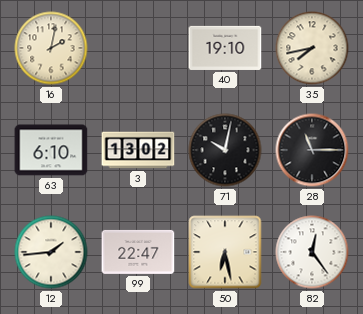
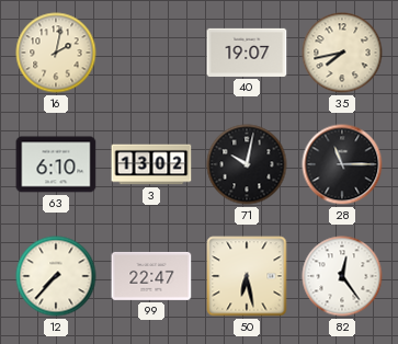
40: 19:10 -> 19:07 (247, 53)
12: 1:44 -> 7:37 (56, 276)
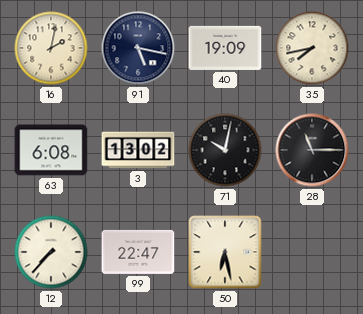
91: none -> 5:17 (138, 48)
40: 19:07 -> 19:09 (225, 48)
63: 6:10 -> 6:08 (51, 150)
82: 12:24 -> none (342, 276)
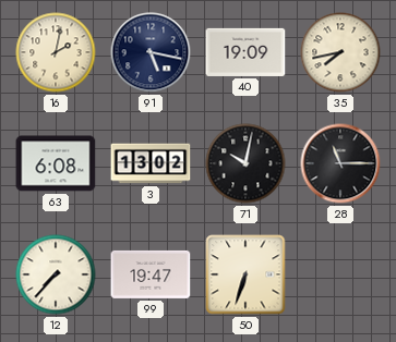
99: 22:47 -> 19:47 (151, 274)
50: 6:28 -> 6:33 (245, 274)
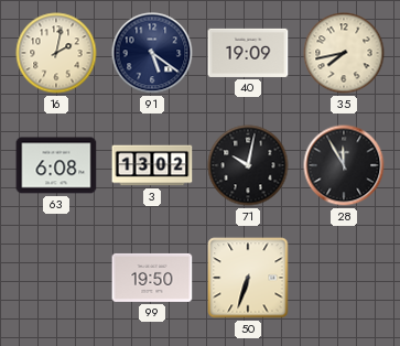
91: 5:17 -> 5:21 (152, 53)
28: 11:15 -> 11:55 (344, 165)
12: 7:37 -> none (56, 274)
99: 19:47 -> 19:50 (152, 278)
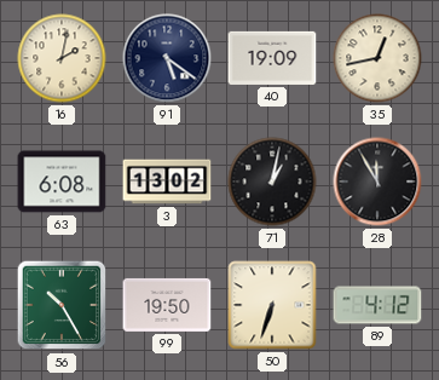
35: 7:43 -> 12:43 (377, 58)
71: 10:02 -> 1:02 (272, 182)
56: none -> 10:25 (62, 305)
89: none -> 4:12 (377, 305)
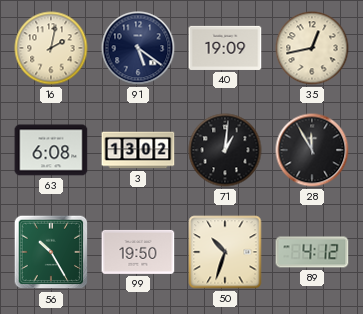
71: 1:02 -> 1:01 (225, 150)
50: 6:33 -> 10:33 (225, 252)
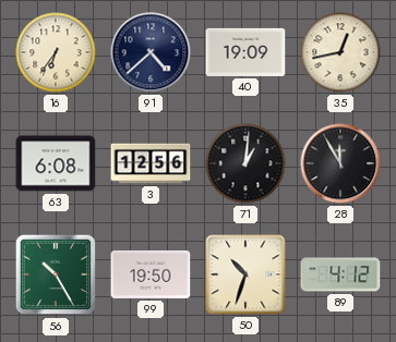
16: 2:02 -> 6:36 (56, 52)
91: 5:21 -> 4:38 (151, 52)
3: 13:02 -> 12:56 (151, 163)
